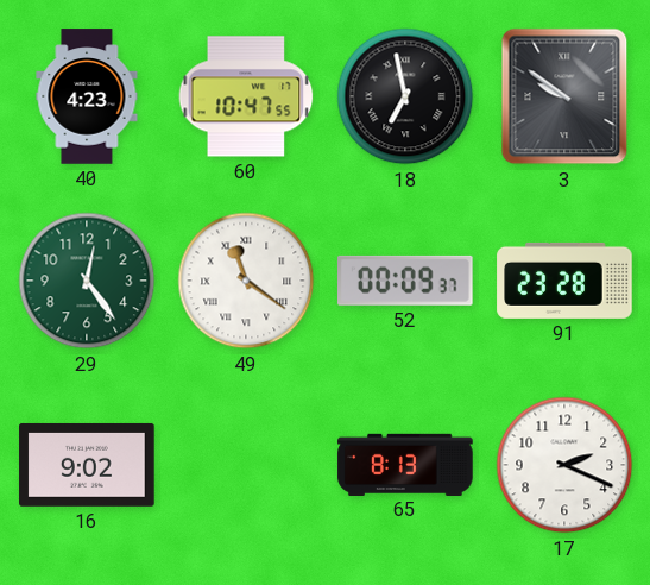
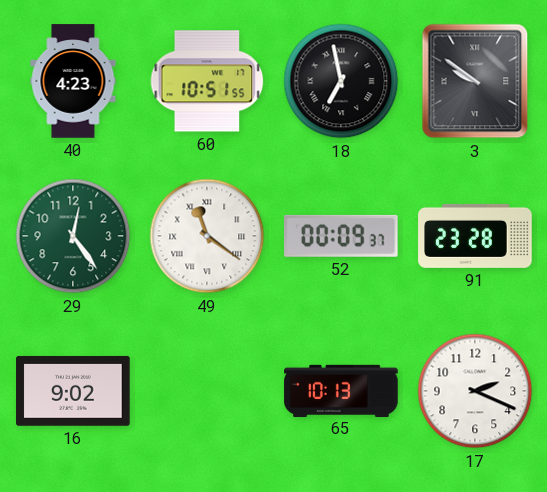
60: 10:47 -> 10:51 (207, 81)
65: 8:13 -> 10:13 (341, 390)
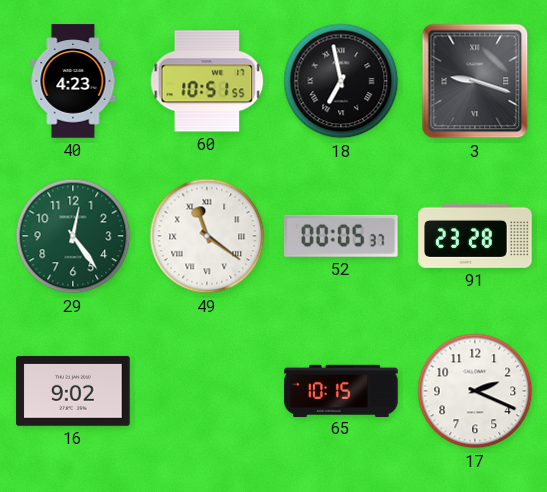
3: 9:51 -> 9:18 (475, 81)
52: 00:09 -> 00:05 (342, 236)
65: 10:13 -> 10:15 (341, 390)
